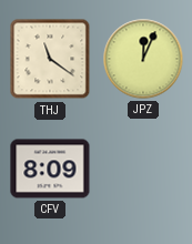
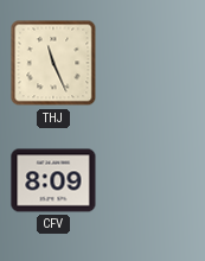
THJ: 11:21 -> 11:26 (53, 63)
JPZ: 12:04 -> none (143, 59)
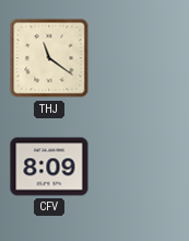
THJ: 11:26 -> 11:21 (49, 58)
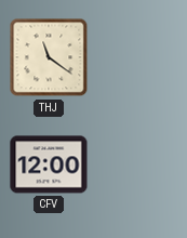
CFV: 8:09 -> 12:00 (49, 164)
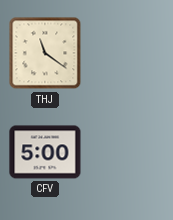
CFV: 12:00 -> 5:00 (45, 152)
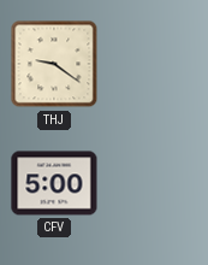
THJ: 11:21 -> 9:21 (54, 64)
